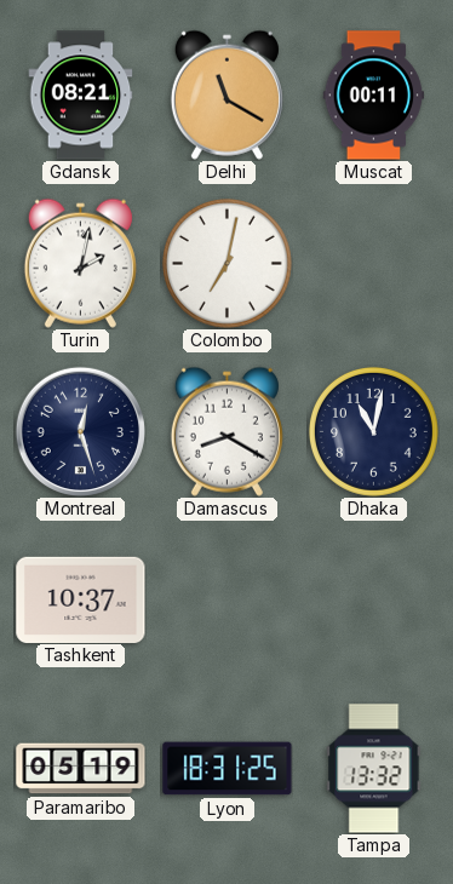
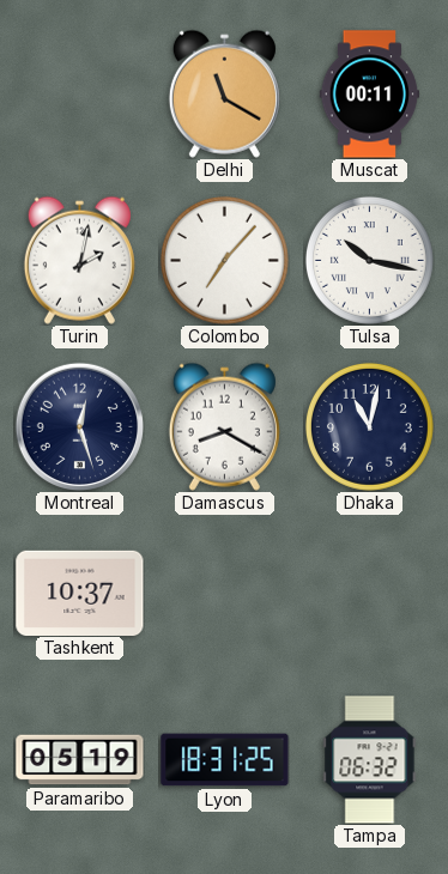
Gdansk: 08:21 -> none (81, 96)
Colombo: 7:02 -> 7:07 (224, 260)
Tulsa: none -> 10:17 (369, 260)
Tampa: 13:32 -> 06:32 (370, 760)
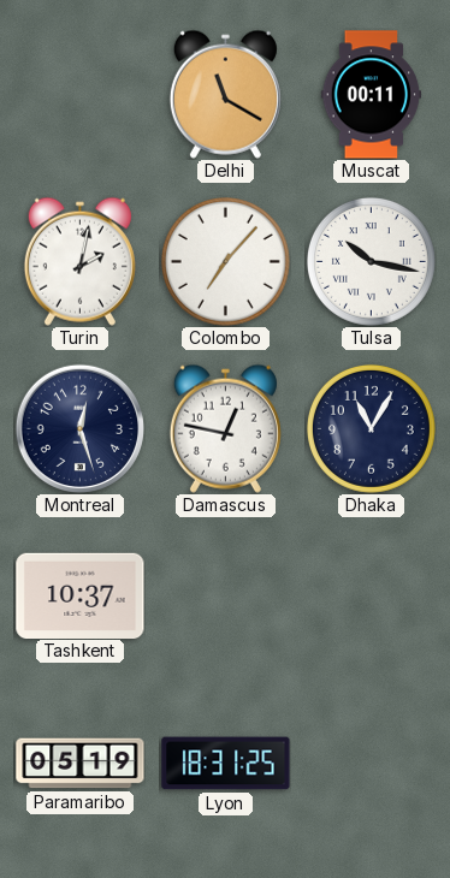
Damascus: 8:20 -> 12:47 (225, 428)
Dhaka: 11:02 -> 11:05 (371, 428)
Tampa: 06:32 -> none (370, 760)
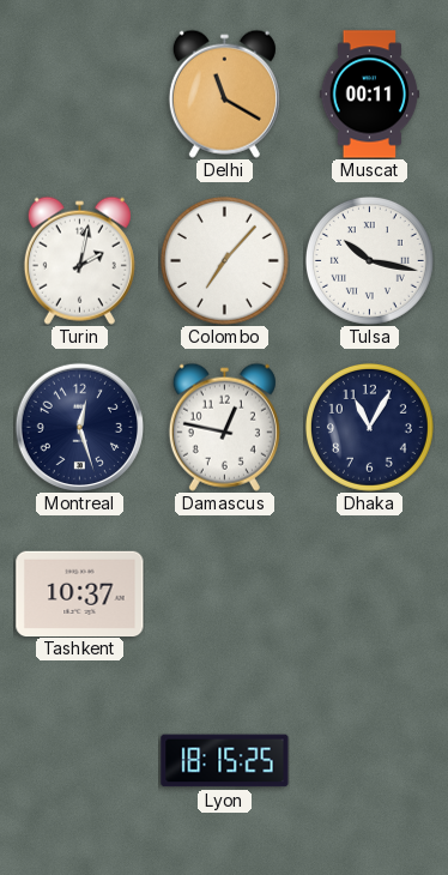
Paramaribo: 05:19 -> none (81, 764)
Lyon: 18:31 -> 18:15 (225, 761)
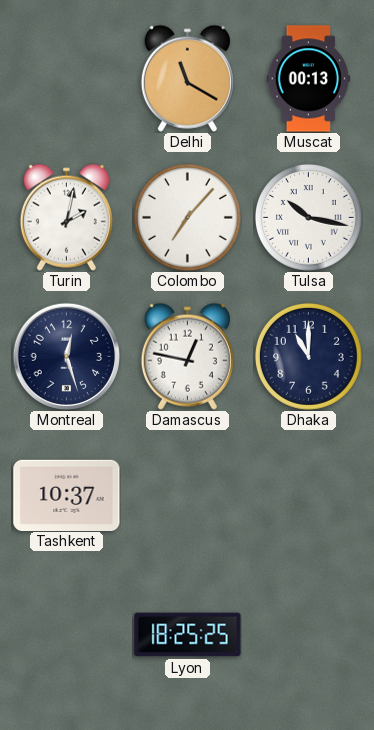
Muscat: 00:11 -> 00:13 (309, 79)
Dhaka: 11:05 -> 11:00 (308, 356)
Lyon: 18:15 -> 18:25 (188, 635)
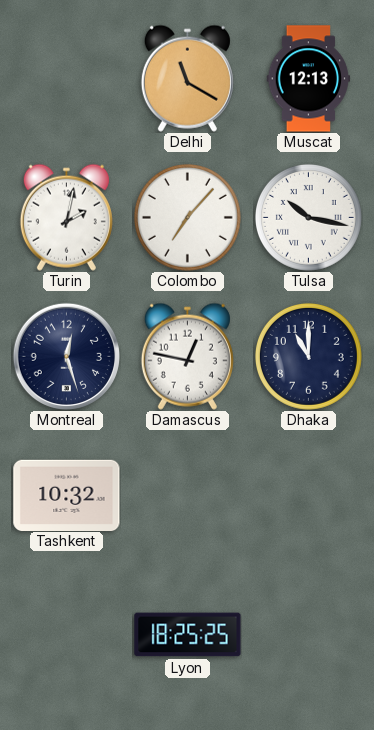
Muscat: 00:13 -> 12:13 (309, 79)
Tashkent: 10:37 -> 10:32 (67, 495)
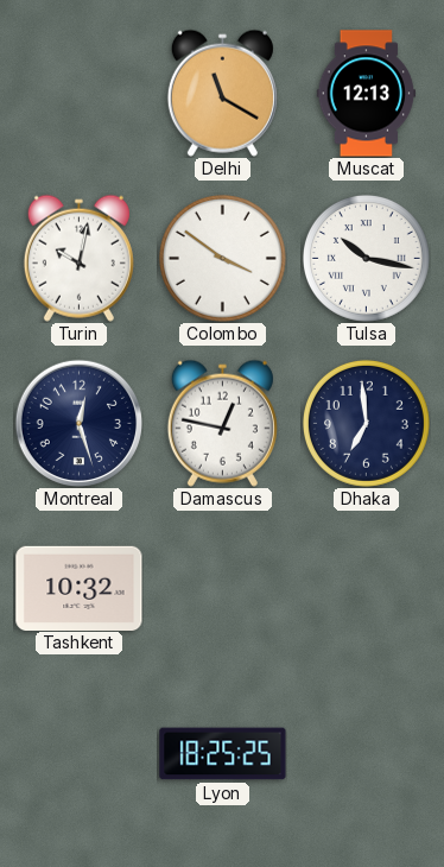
Turin: 2:02 -> 10:02 (78, 258)
Colombo: 7:07 -> 3:51 (222, 258)
Dhaka: 11:00 -> 6:59 (366, 423)
